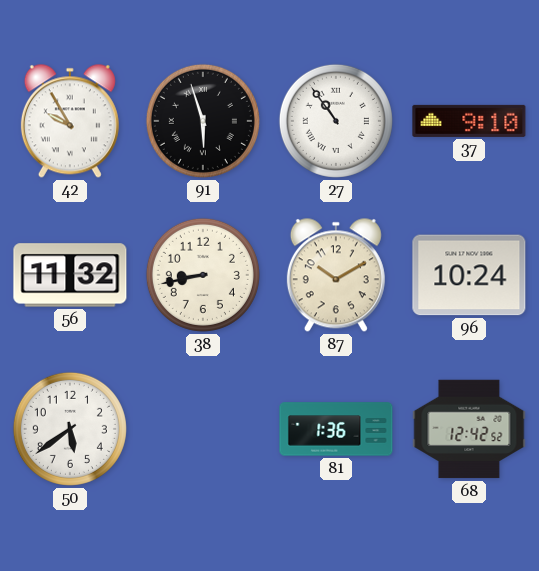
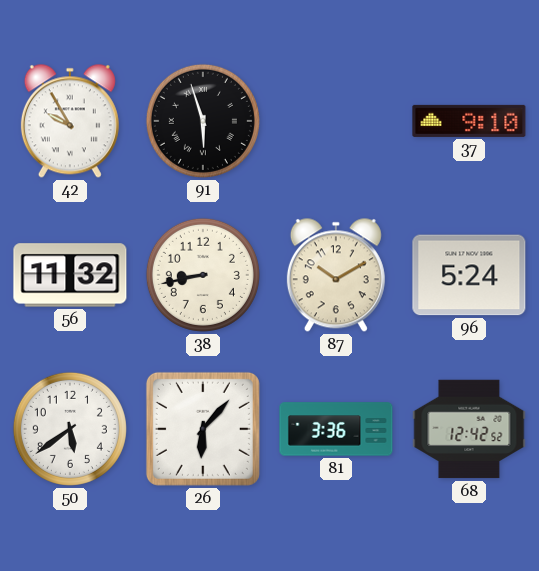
27: 10:54 -> none (336, 121)
96: 10:24 -> 5:24 (469, 275)
26: none -> 6:07 (203, 429)
81: 1:36 -> 3:36 (336, 429)
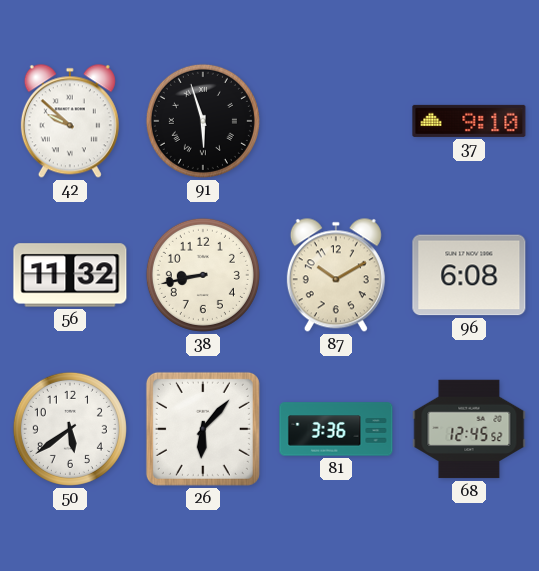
42: 9:55 -> 9:52 (70, 121)
96: 5:24 -> 6:08 (469, 275)
68: 12:42 -> 12:45 (469, 429)
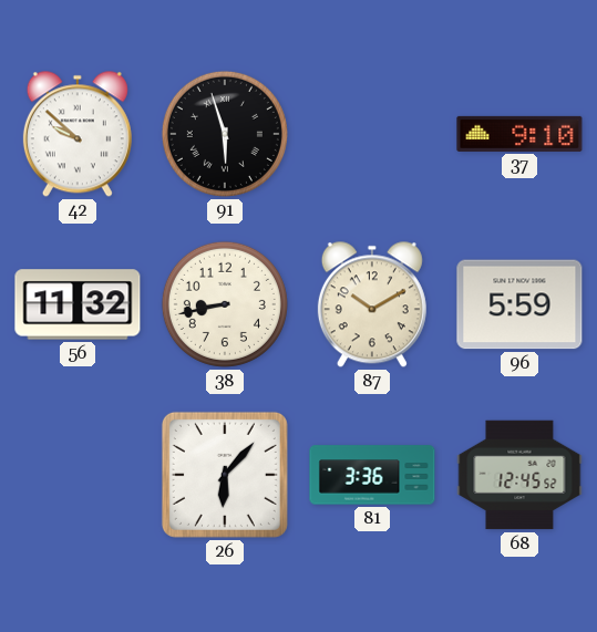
96: 6:08 -> 5:59 (519, 304)
50: 5:39 -> none (70, 429)
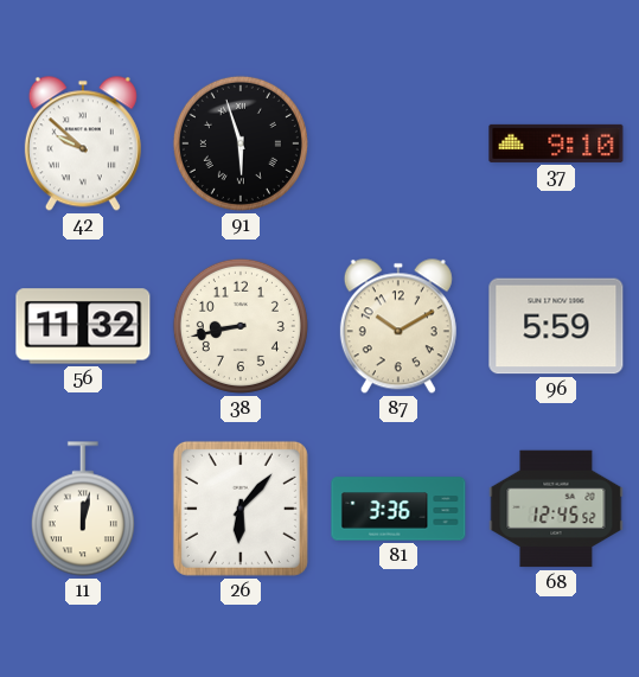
11: none -> 12:02 (83, 509)
